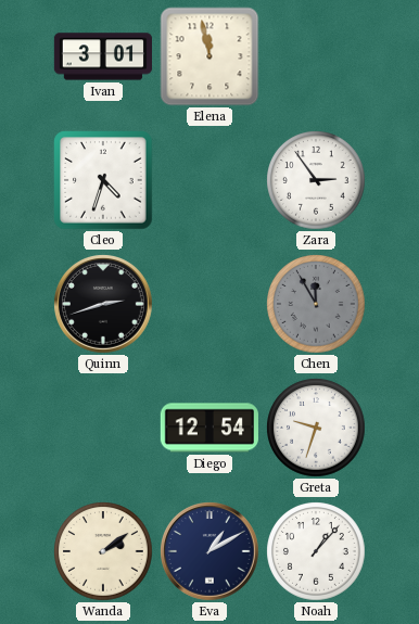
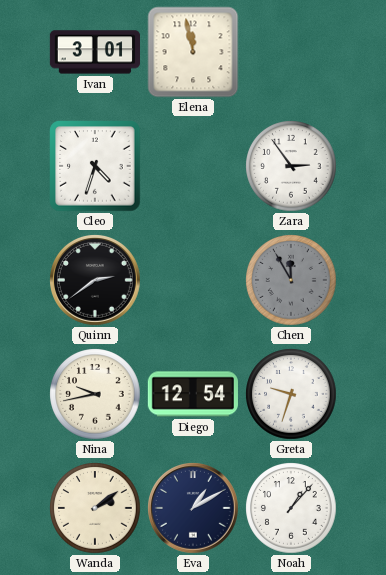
Quinn: 2:42 -> 2:39 (96, 281)
Nina: none -> 9:43 (95, 394)
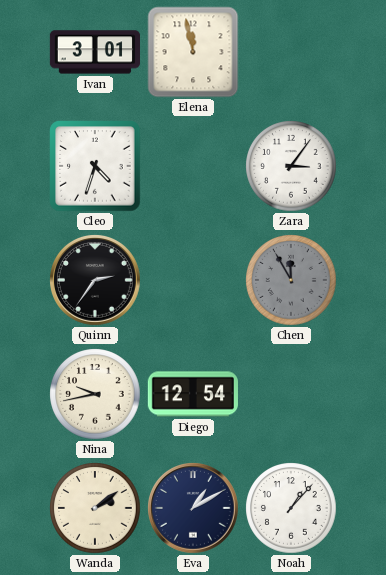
Zara: 2:54 -> 3:06 (291, 166)
Quinn: 2:39 -> 2:36 (96, 281)
Greta: 9:33 -> none (291, 394)
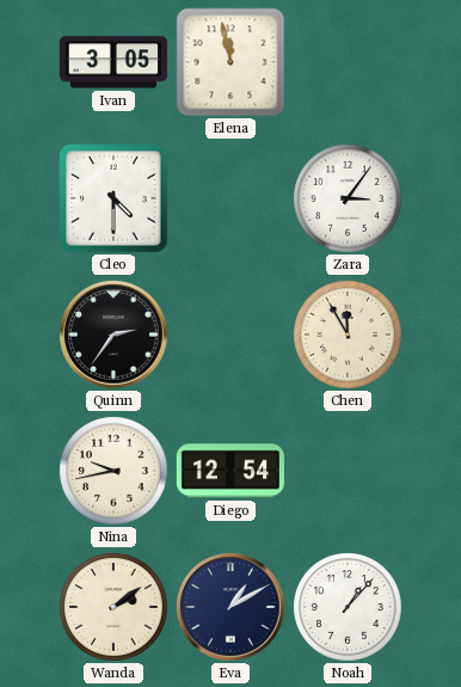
Ivan: 3:01 -> 3:05 (112, 62)
Cleo: 4:33 -> 4:30 (113, 198)
Chen dial: grey -> cream (348, 335)
